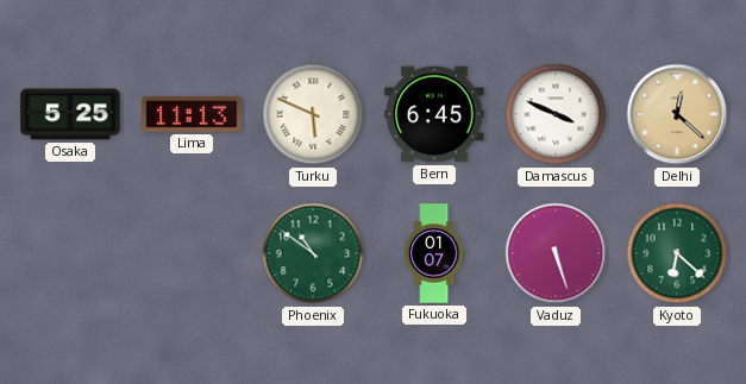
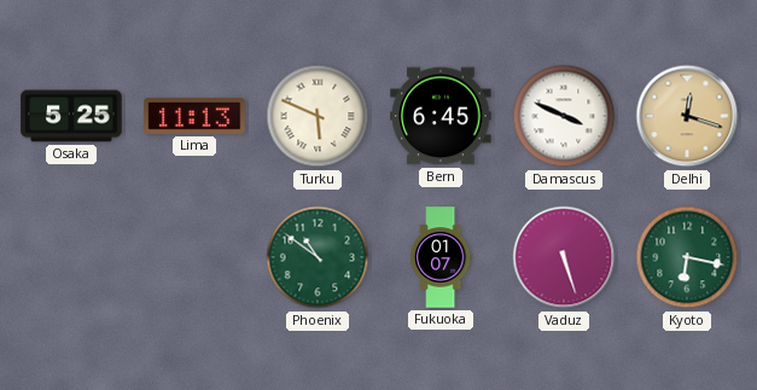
Delhi: 12:22 -> 12:18 (687, 116)
Kyoto: 6:22 -> 6:17 (687, 257)
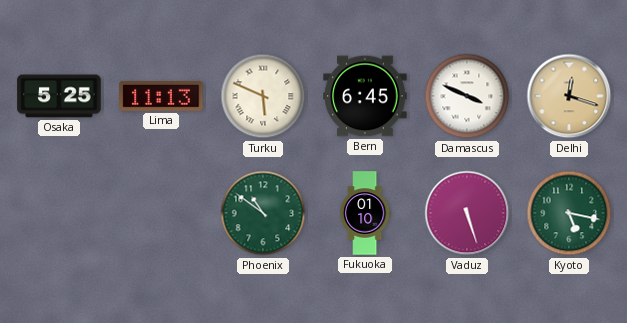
Fukuoka: 01:07 -> 01:10 (365, 213)
Kyoto: 6:17 -> 5:17 (569, 213)
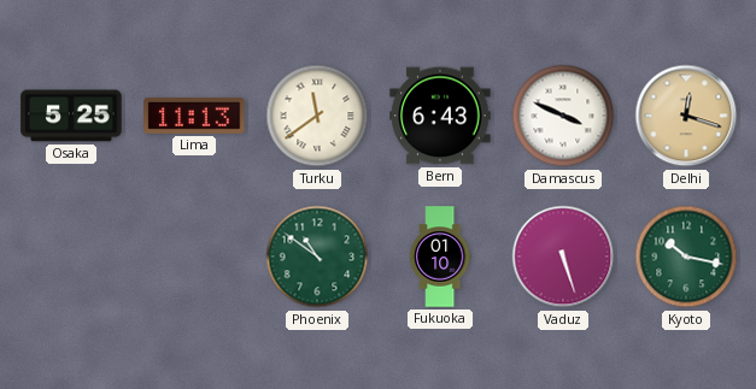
Turku: 5:49 -> 11:39 (317, 116)
Bern: 6:45 -> 6:43 (440, 116)
Kyoto: 5:17 -> 10:17 (686, 257)
